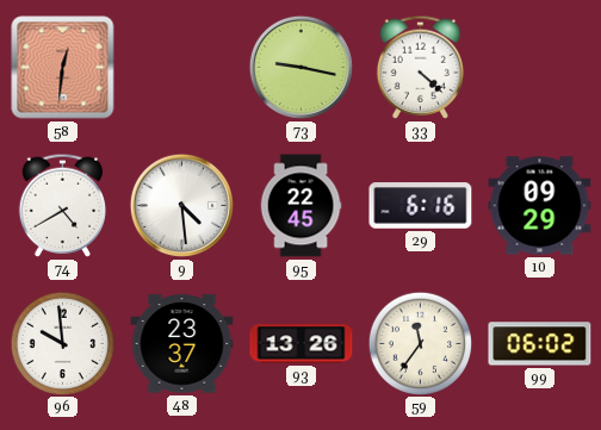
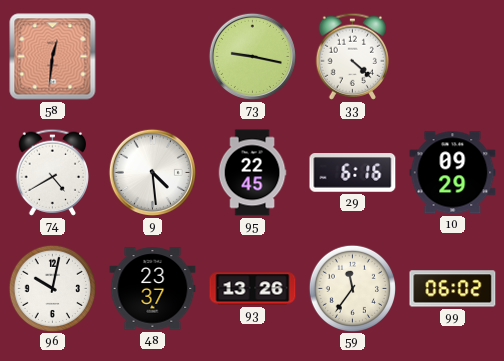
96: 9:59 -> 10:02 (52, 288)
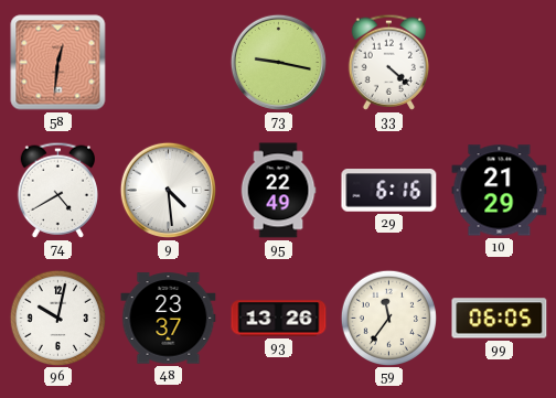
95: 22:45 -> 22:49 (278, 191)
10: 09:29 -> 21:29 (500, 191)
99: 06:02 -> 06:05 (500, 319)
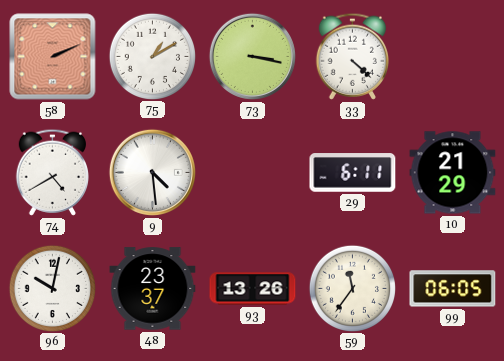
58: 12:31 -> 2:11 (53, 57)
75: none -> 1:10 (152, 56)
73: 9:17 -> 3:17 (252, 56)
95: 22:49 -> none (278, 191)
29: 6:16 -> 6:11 (353, 173)
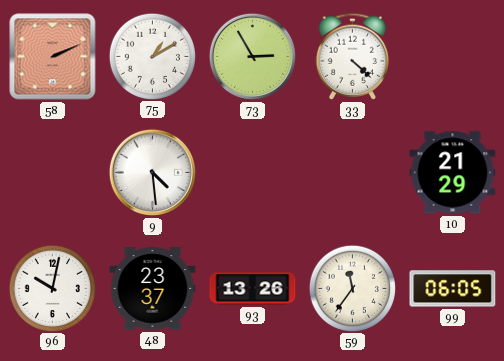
73: 3:17 -> 2:55 (252, 56)
74: 4:40 -> none (52, 172)
29: 6:11 -> none (353, 173)
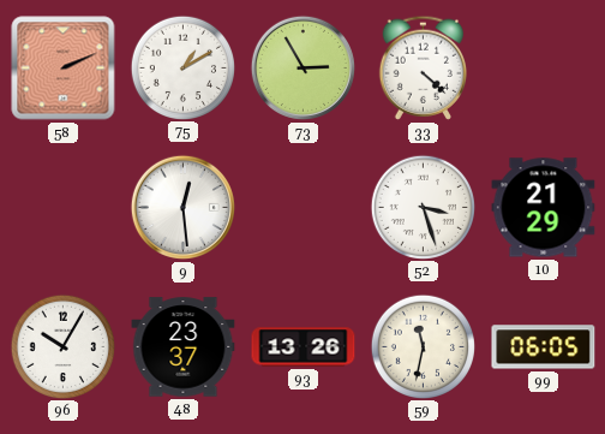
9: 4:29 -> 12:29 (182, 207)
52: none -> 3:27 (423, 207)
96: 10:02 -> 10:05 (62, 346)
59: 11:36 -> 11:32 (423, 346)
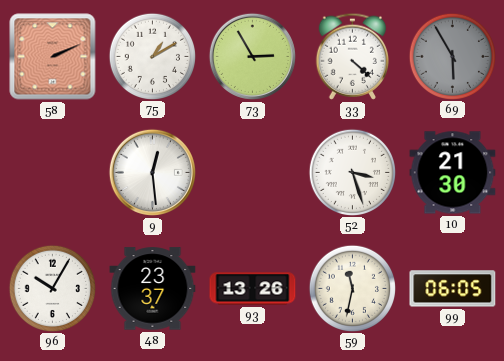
69: none -> 5:55 (452, 56)
10: 21:29 -> 21:30 (453, 173)
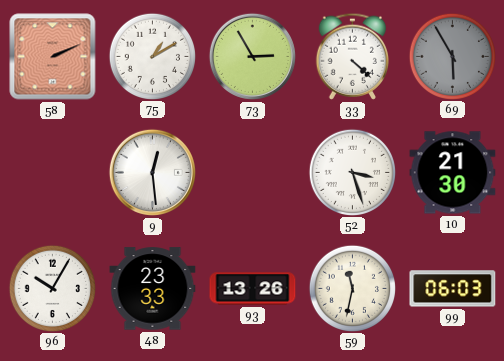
48: 23:37 -> 23:33 (153, 289)
99: 06:05 -> 06:03 (453, 289)
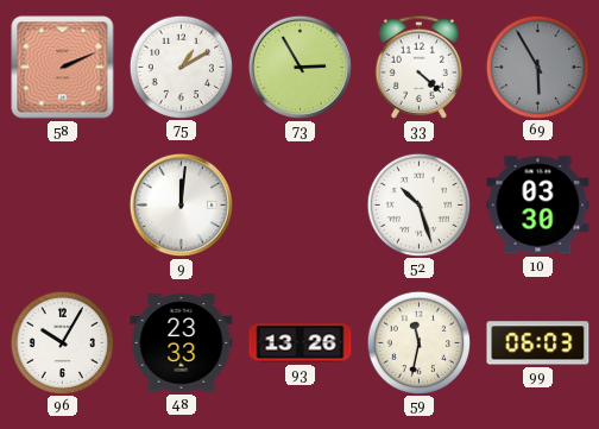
9: 12:29 -> 12:01 (181, 204)
52: 3:27 -> 10:27 (418, 204)
10: 21:30 -> 03:30 (538, 206)
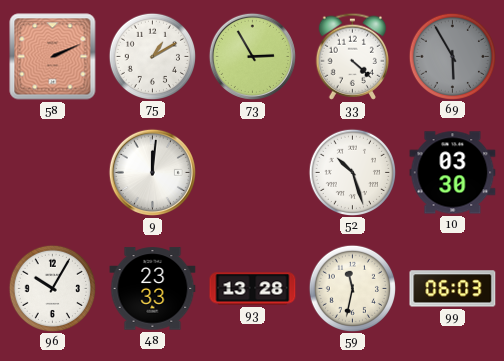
93: 13:26 -> 13:28 (253, 289)
